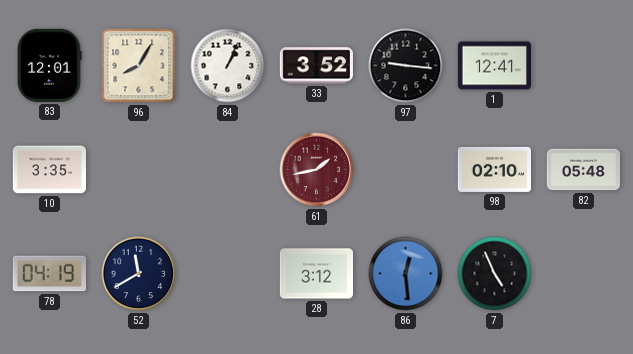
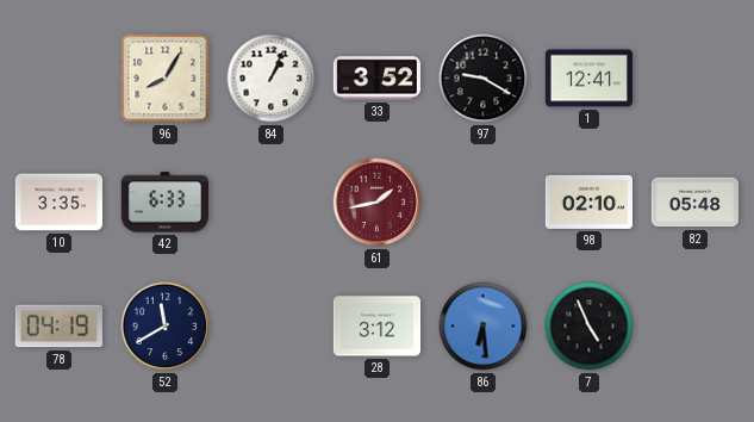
83: 12:01 -> none (49, 65)
97: 9:16 -> 9:20 (484, 79)
42: none -> 6:33 (164, 203)
86: 12:29 -> 6:29 (484, 327)
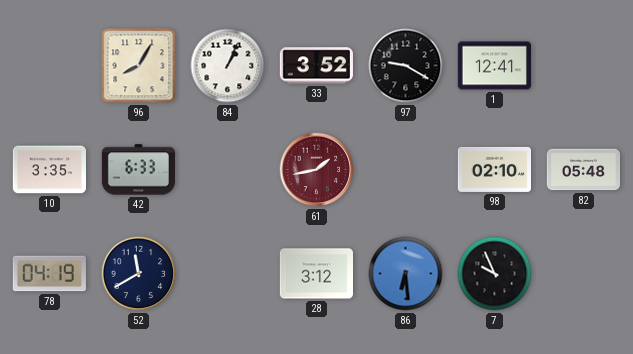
7: 4:56 -> 9:56 (495, 274)
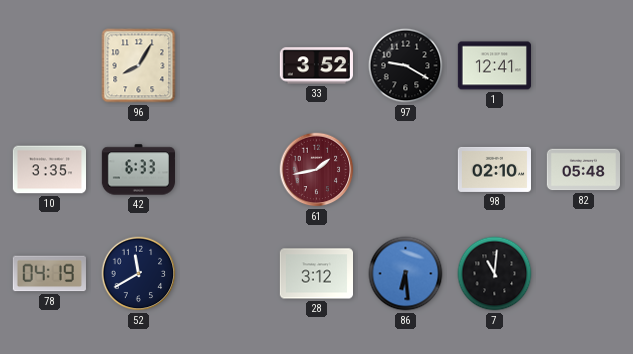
84: 1:04 -> none (228, 66)
7: 9:56 -> 11:01 (495, 274)
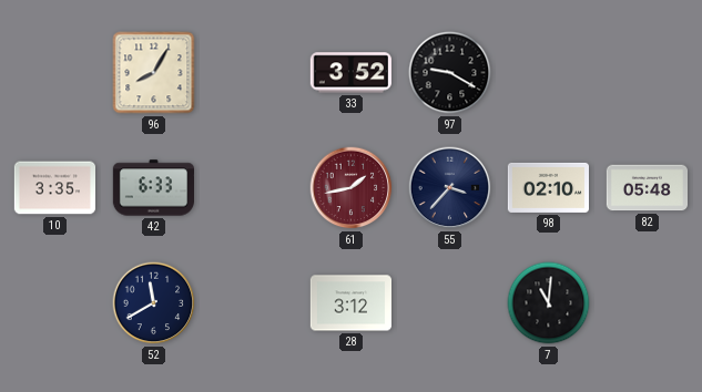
1: 12:41 -> none (494, 66)
55: none -> 3:37 (450, 188)
78: 04:19 -> none (49, 274)
86: 6:29 -> none (406, 274)
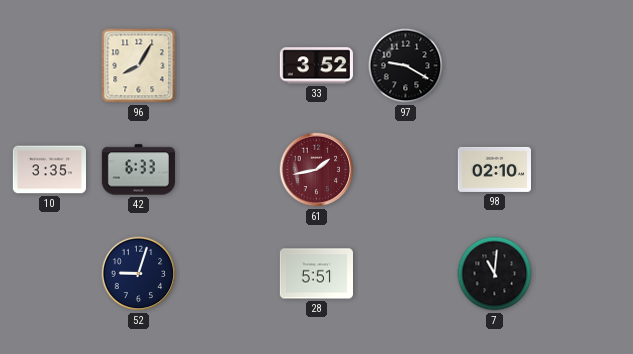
55: 3:37 -> none (450, 188)
82: 05:48 -> none (647, 188)
52: 11:40 -> 9:03 (139, 274)
28: 3:12 -> 5:51 (316, 274)
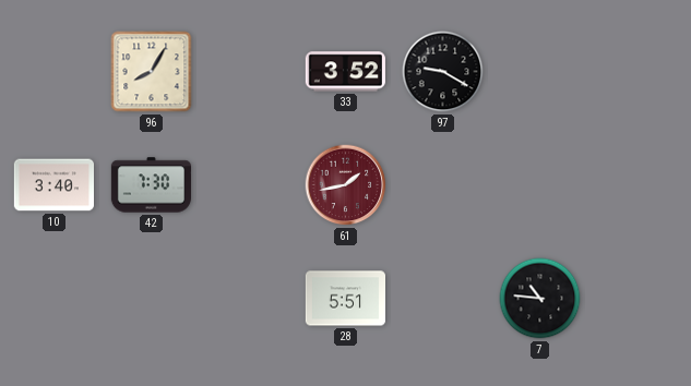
10: 3:35 -> 3:40 (53, 185)
42: 6:33 -> 7:30 (151, 185)
98: 02:10 -> none (494, 169)
52: 9:03 -> none (139, 274)
7: 11:01 -> 10:46 (540, 299)
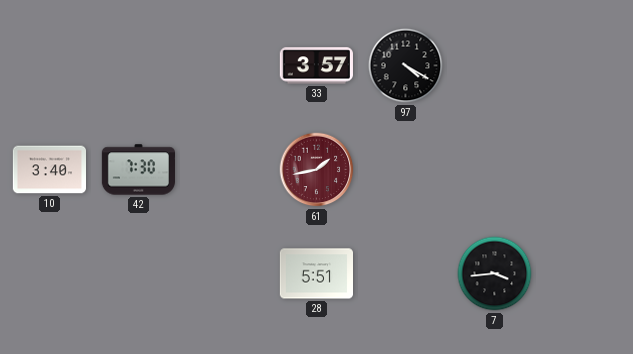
96: 8:05 -> none (152, 72)
33: 3:52 -> 3:57 (316, 66)
97: 9:20 -> 4:20 (406, 66)
7: 10:46 -> 3:44 (495, 274)
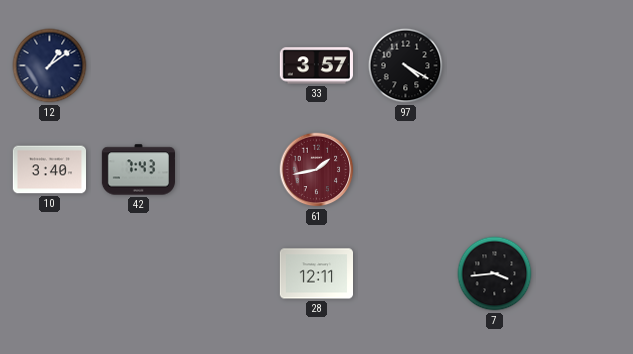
12: none -> 1:09 (50, 66)
42: 7:30 -> 7:43 (138, 170)
28: 5:51 -> 12:11 (316, 274)
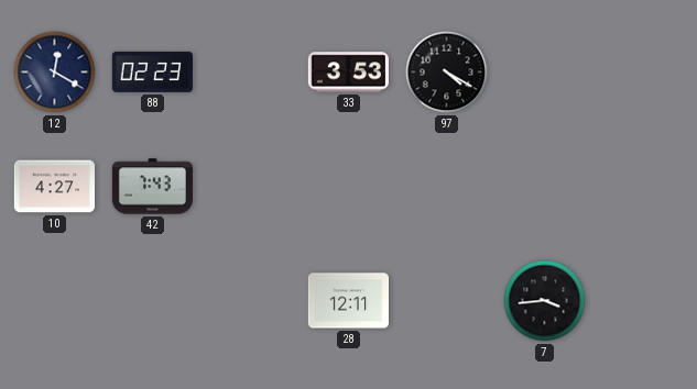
12: 1:09 -> 12:20 (55, 73)
88: none -> 02:23 (152, 71)
33: 3:57 -> 3:53 (348, 73)
10: 3:40 -> 4:27 (54, 187)
61: 1:43 -> none (317, 170)
